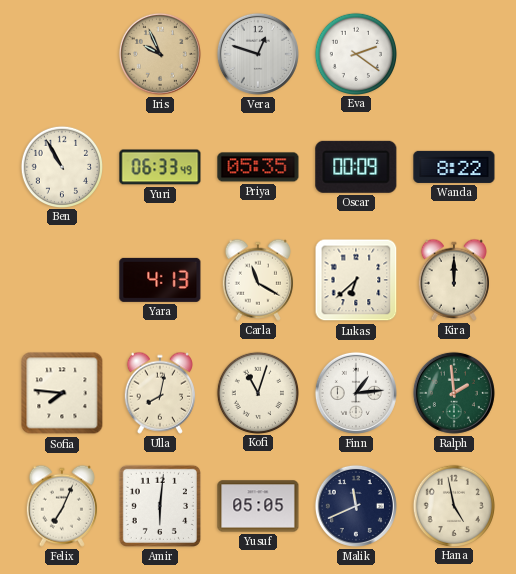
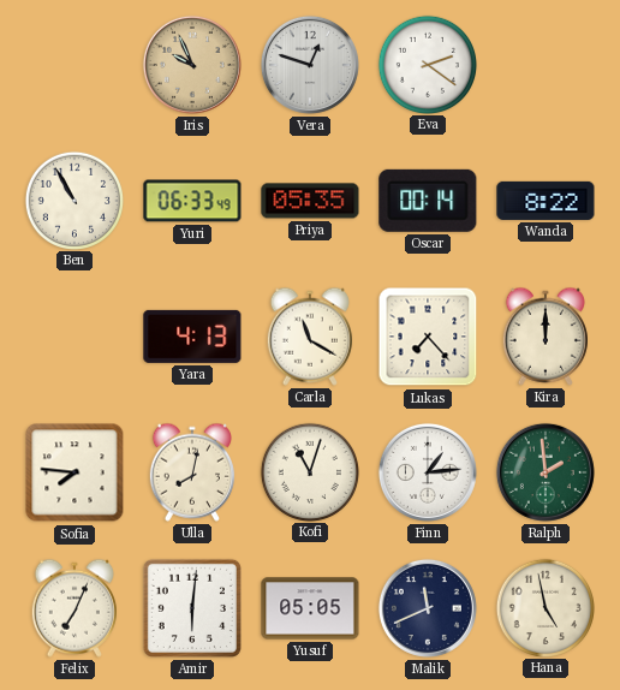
Oscar: 00:09 -> 00:14 (428, 201)
Lukas: 6:38 -> 7:23 (428, 337)
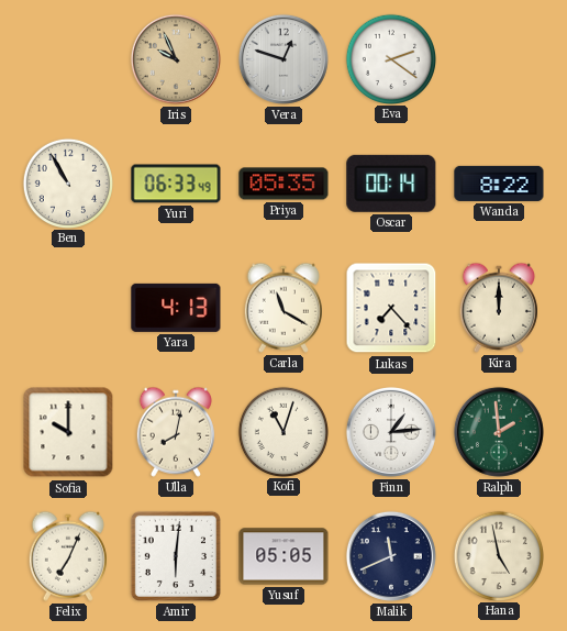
Sofia: 7:46 -> 10:00 (68, 432)
